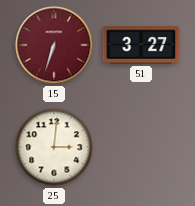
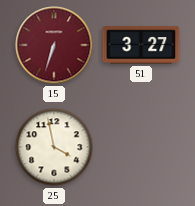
25: 3:01 -> 3:58 (54, 147)
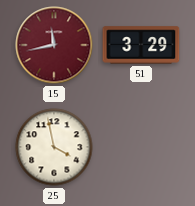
15: 6:33 -> 11:43 (54, 45)
51: 3:27 -> 3:29 (141, 45)
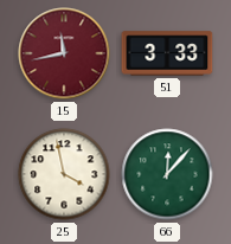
51: 3:29 -> 3:33 (167, 53)
66: none -> 12:07 (167, 174)
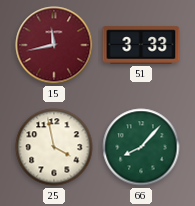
66: 12:07 -> 8:07 (141, 147)
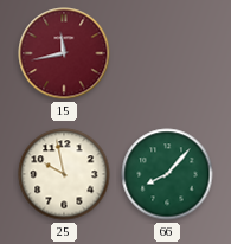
51: 3:33 -> none (141, 45)
25: 3:58 -> 9:58 (64, 174)
